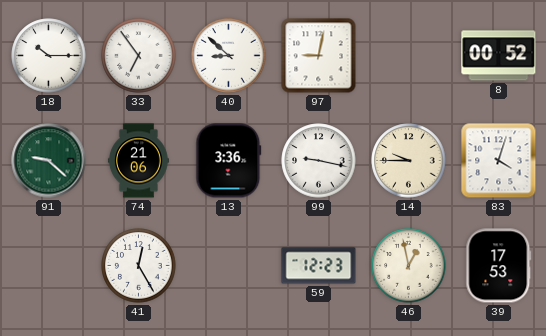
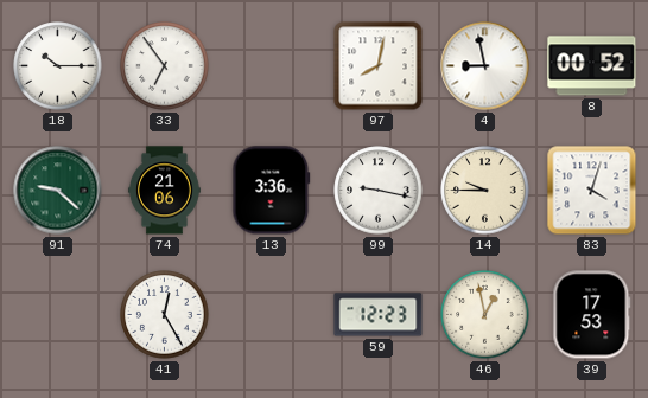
40: 8:52 -> none (229, 56)
97: 9:02 -> 8:02 (379, 66)
4: none -> 8:58 (485, 66)
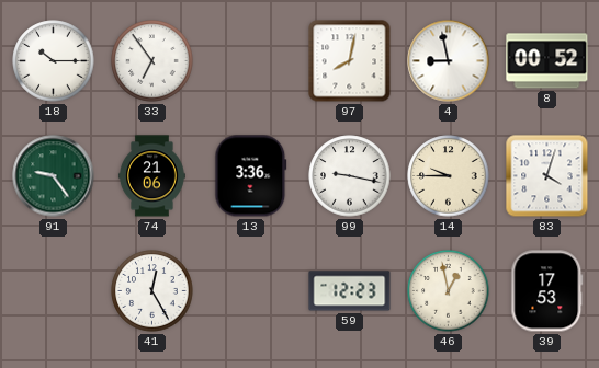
91: 9:22 -> 9:24 (54, 176)
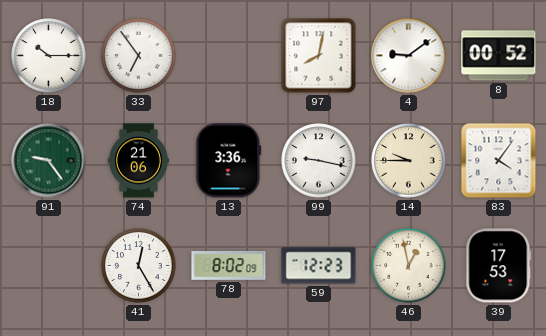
4: 8:58 -> 9:09 (409, 56)
83: 4:03 -> 4:06 (499, 161)
78: none -> 8:02 (229, 266)
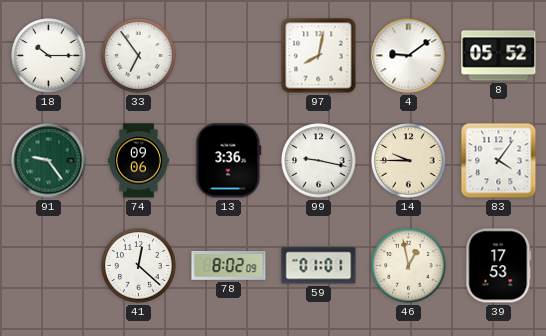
8: 00:52 -> 05:52 (499, 56)
74: 21:06 -> 09:06 (138, 161)
41: 12:25 -> 12:22 (139, 266)
59: 12:23 -> 01:01 (319, 266)
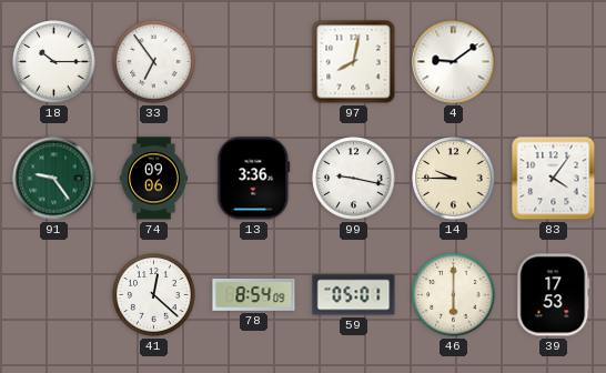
8: 05:52 -> none (499, 56)
78: 8:02 -> 8:54 (254, 295)
59: 01:01 -> 05:01 (354, 295)
46: 12:58 -> 6:00 (454, 295)
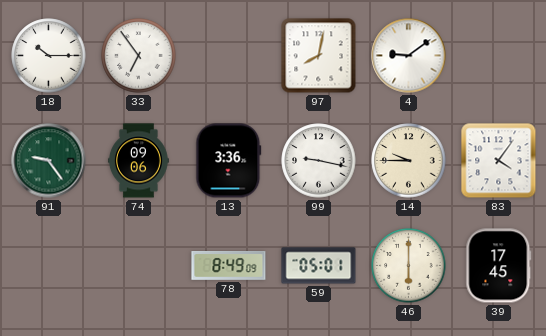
41: 12:22 -> none (154, 295)
78: 8:54 -> 8:49 (229, 266)
39: 17:53 -> 17:45 (499, 266)
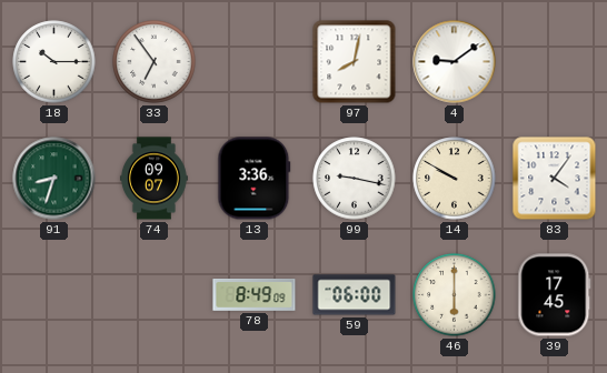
91: 9:24 -> 8:33 (54, 179)
74: 09:06 -> 09:07 (153, 179)
14: 9:45 -> 9:50 (455, 179)
59: 05:01 -> 06:00 (355, 295)
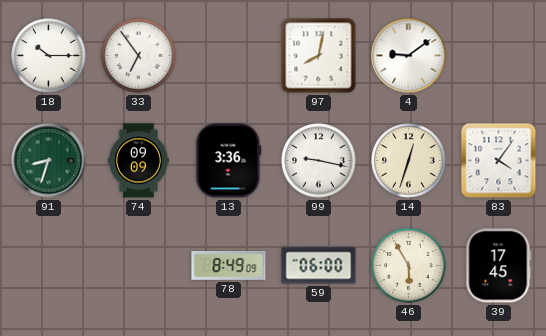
74: 09:07 -> 09:09 (138, 161)
14: 9:50 -> 12:33 (409, 161)
46: 6:00 -> 5:55 (409, 266)
